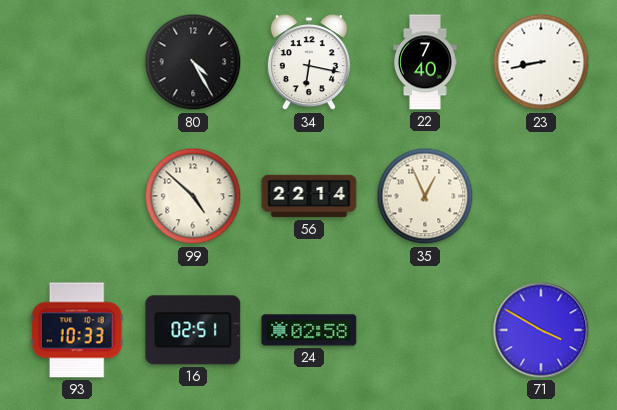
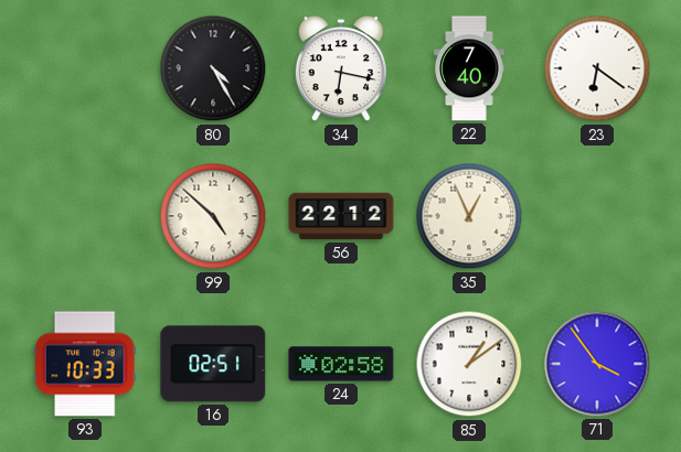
23: 8:43 -> 6:21 (597, 68)
56: 22:14 -> 22:12 (341, 216)
85: none -> 1:09 (469, 364)
71: 3:50 -> 3:54 (597, 364)
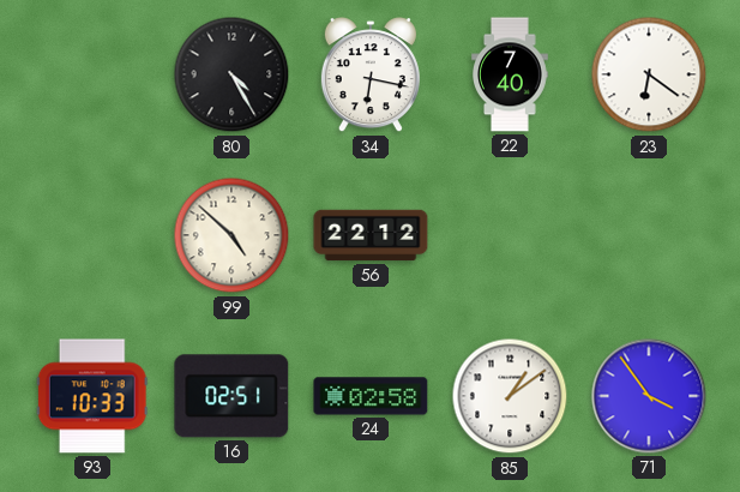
35: 12:56 -> none (469, 216)
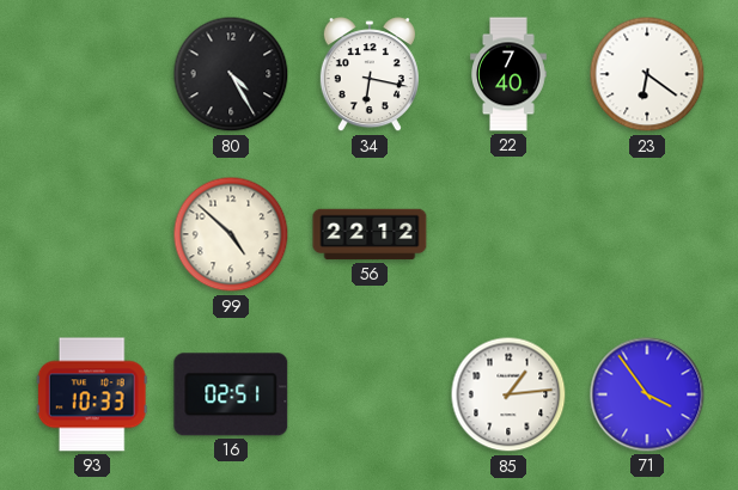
24: 02:58 -> none (371, 396)
85: 1:09 -> 1:14 (508, 394)
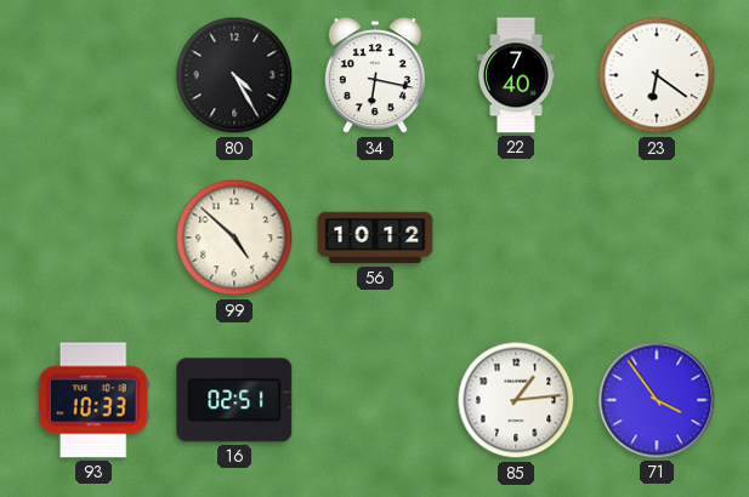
56: 22:12 -> 10:12 (375, 238)
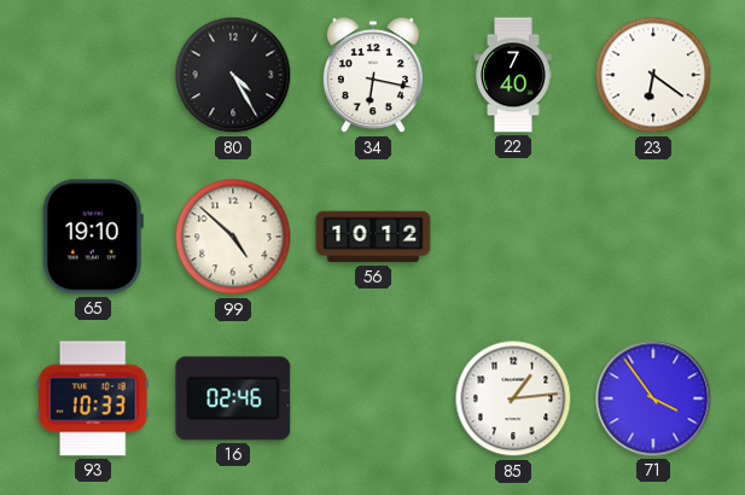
65: none -> 19:10 (93, 237)
16: 02:51 -> 02:46 (233, 398)
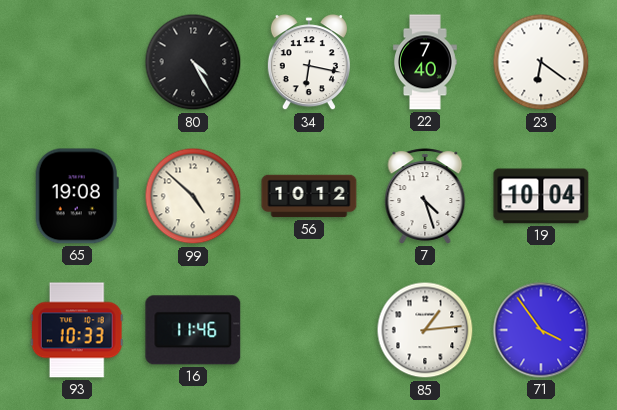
65: 19:10 -> 19:08 (77, 196)
7: none -> 4:27 (425, 196)
19: none -> 10:04 (541, 196)
16: 02:46 -> 11:46 (193, 330)
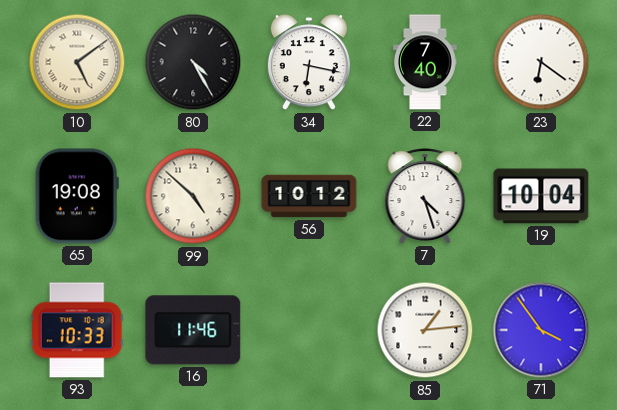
10: none -> 5:09 (77, 62)
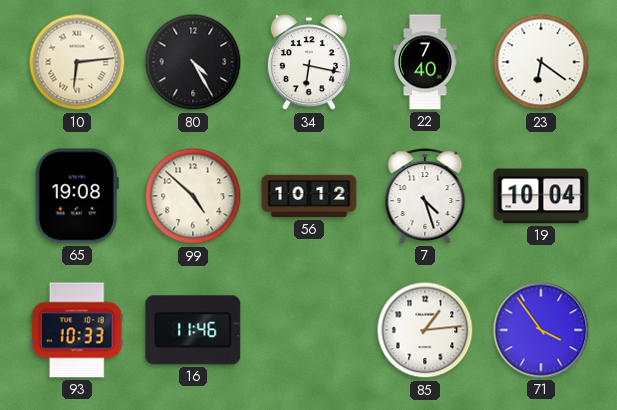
10: 5:09 -> 6:14 (77, 62)
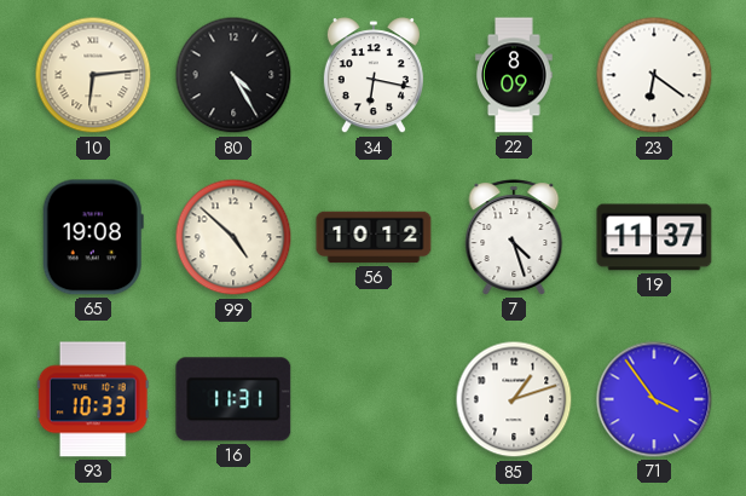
22: 7:40 -> 8:09 (514, 75)
19: 10:04 -> 11:37 (654, 237)
16: 11:46 -> 11:31 (233, 399)
85: 1:14 -> 1:12 (514, 399)
